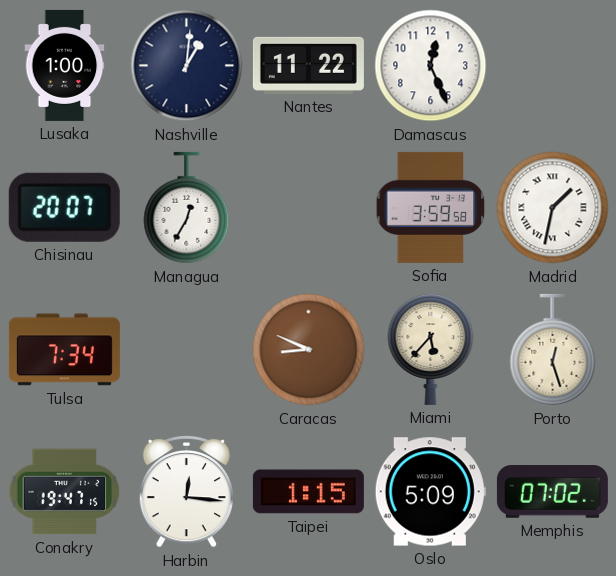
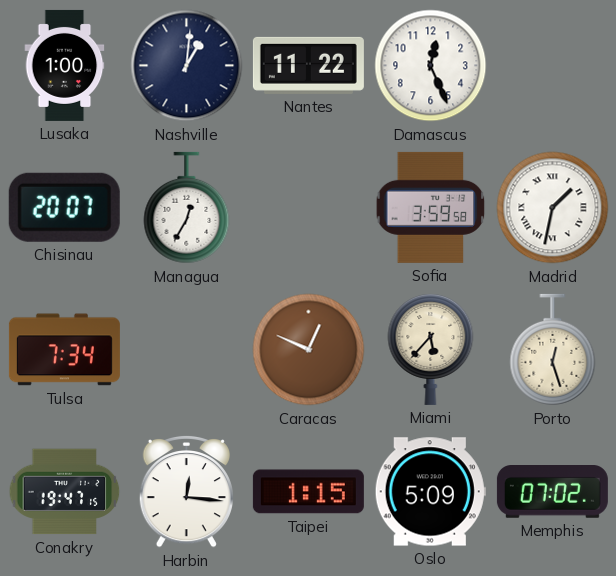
Caracas: 8:49 -> 12:49 (309, 350)
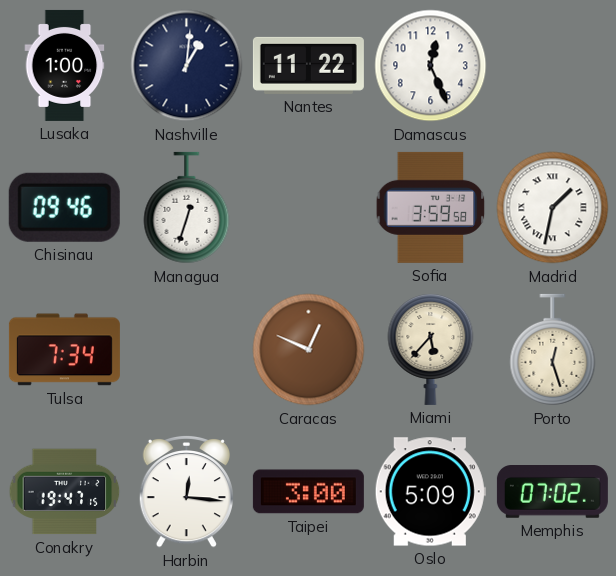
Chisinau: 20:07 -> 09:46 (64, 207)
Managua: 12:35 -> 12:33 (187, 208)
Taipei: 1:15 -> 3:00 (308, 492)
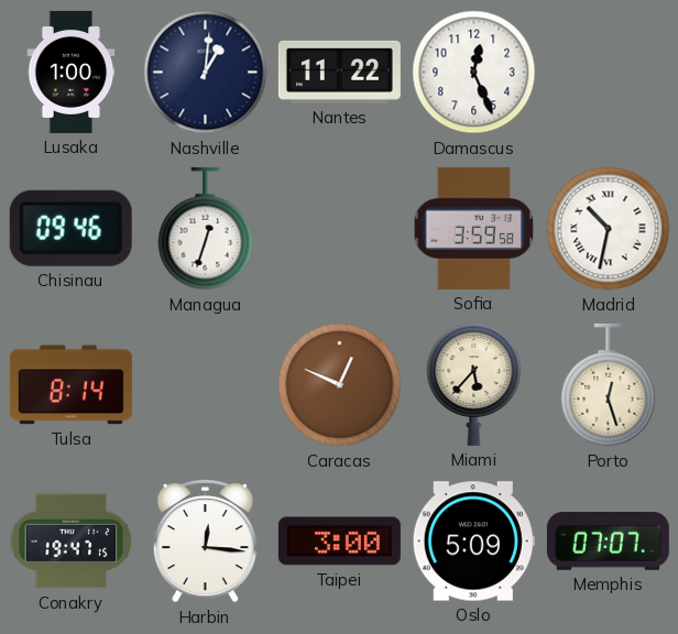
Madrid: 1:32 -> 10:32 (609, 229)
Tulsa: 7:34 -> 8:14 (70, 385)
Memphis: 07:02 -> 07:07 (608, 542)
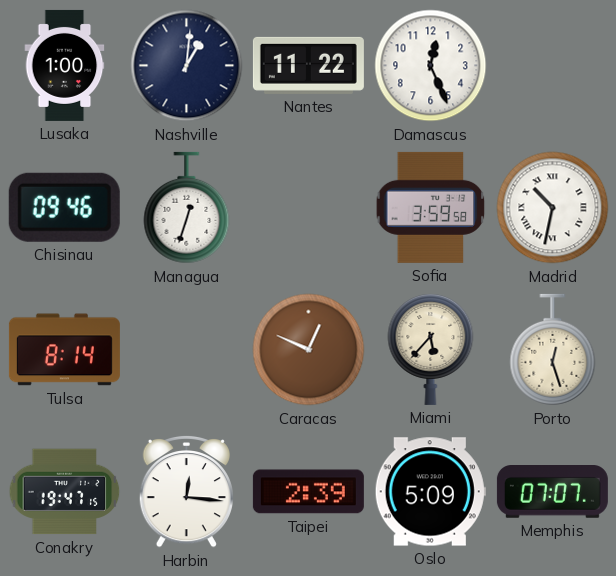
Taipei: 3:00 -> 2:39 (308, 492)
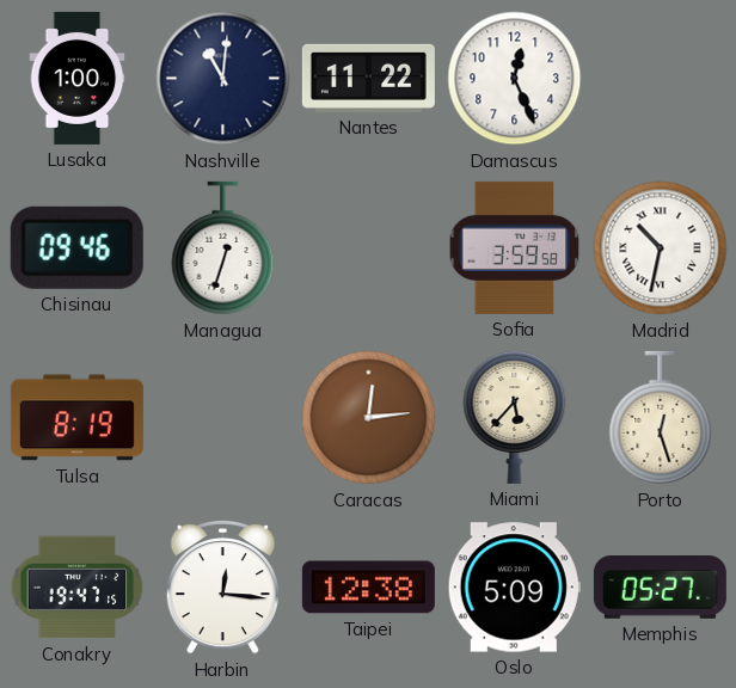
Nashville: 1:01 -> 11:01 (223, 79)
Tulsa: 8:14 -> 8:19 (76, 418)
Caracas: 12:49 -> 12:14 (369, 418)
Taipei: 2:39 -> 12:38 (368, 588)
Memphis: 07:07 -> 05:27 (660, 588)
